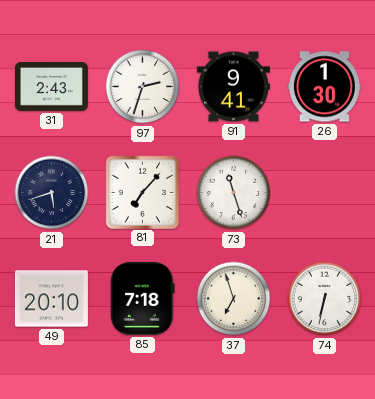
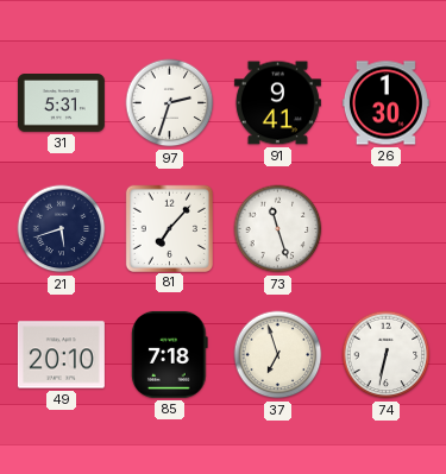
31: 2:43 -> 5:31 (61, 103)
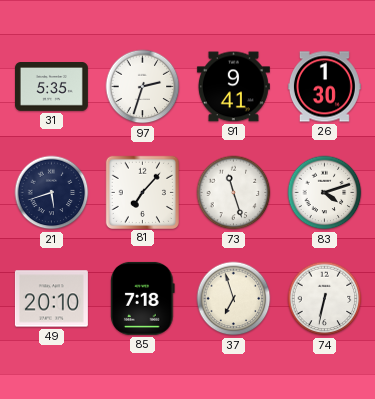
31: 5:31 -> 5:35 (51, 87)
83: none -> 4:12 (325, 193)
